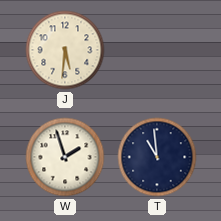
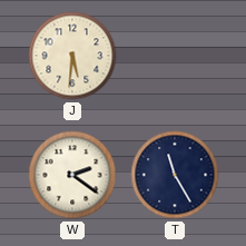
W: 1:57 -> 2:21 (72, 175)
T: 10:59 -> 11:25 (175, 175)
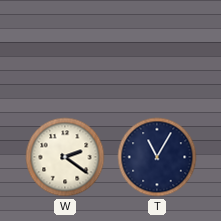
J: 5:31 -> none (72, 56)
T: 11:25 -> 11:05 (157, 157)
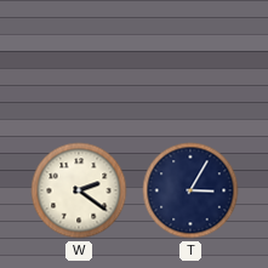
T: 11:05 -> 3:05 (190, 190)
